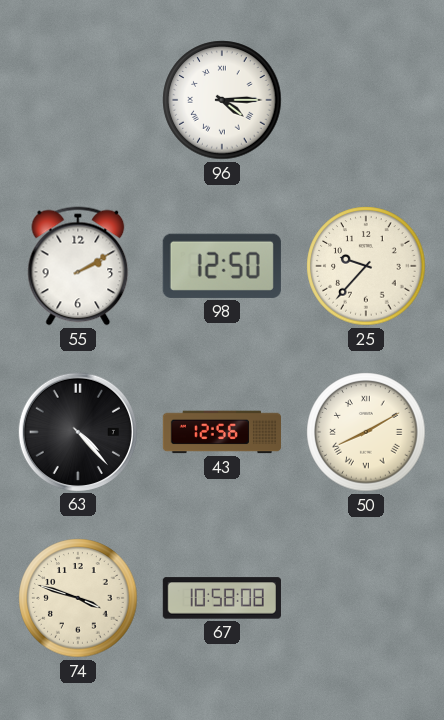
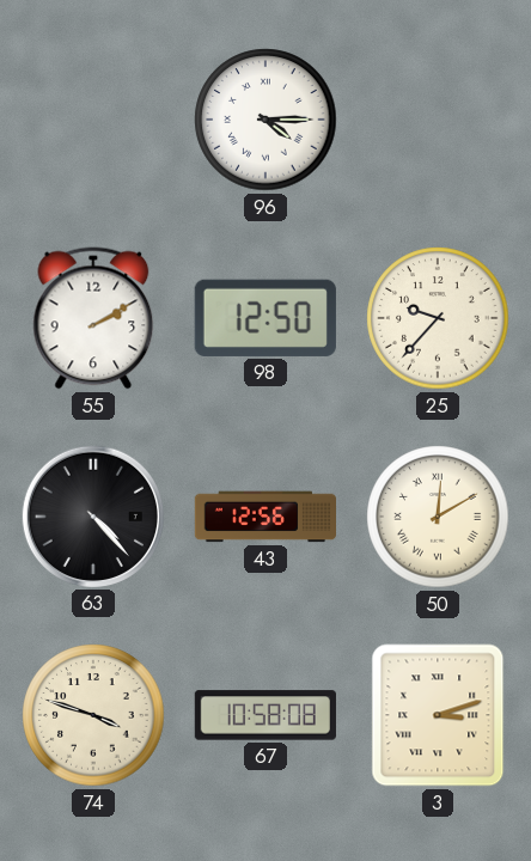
50: 8:10 -> 12:10 (438, 517)
3: none -> 3:12 (438, 715)
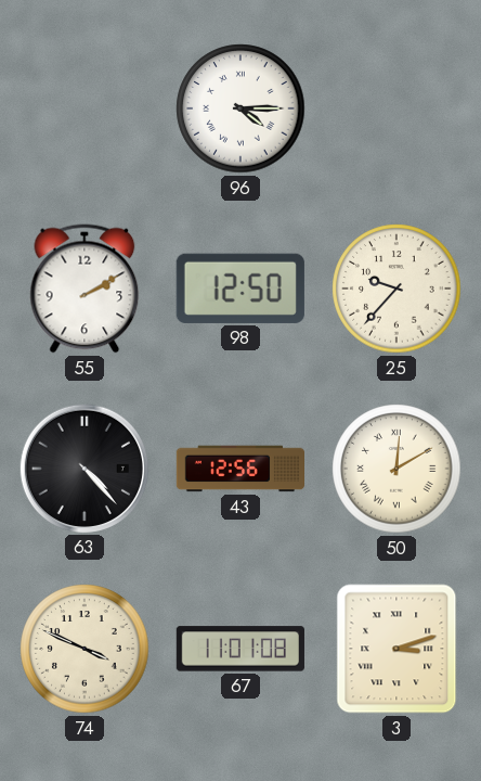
74: 3:48 -> 3:49 (84, 649)
67: 10:58 -> 11:01 (240, 649)
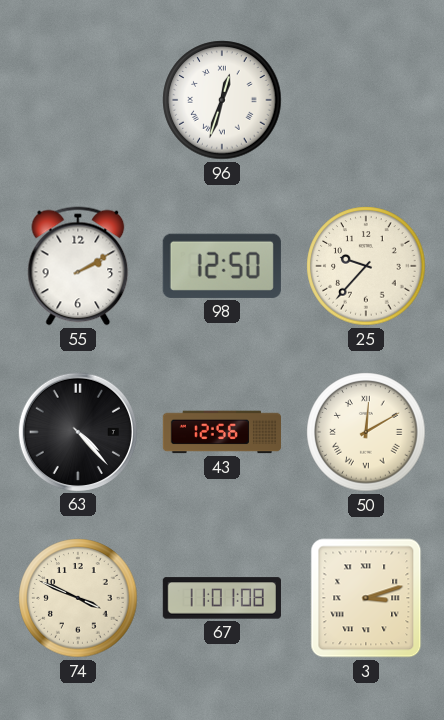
96: 4:15 -> 12:33 (222, 100)
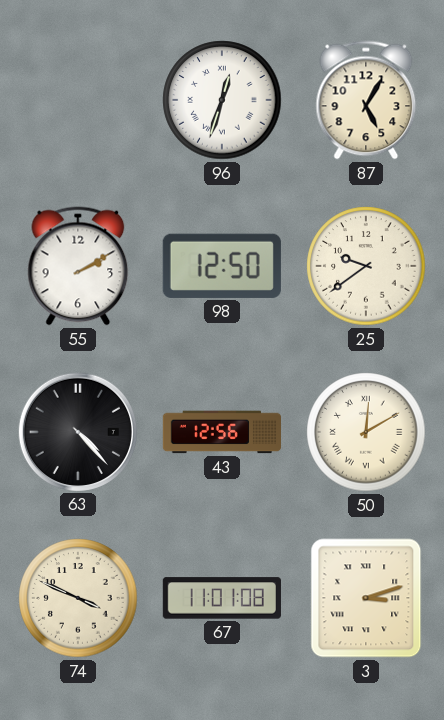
87: none -> 5:05 (366, 100)
25: 9:37 -> 9:39 (366, 266)
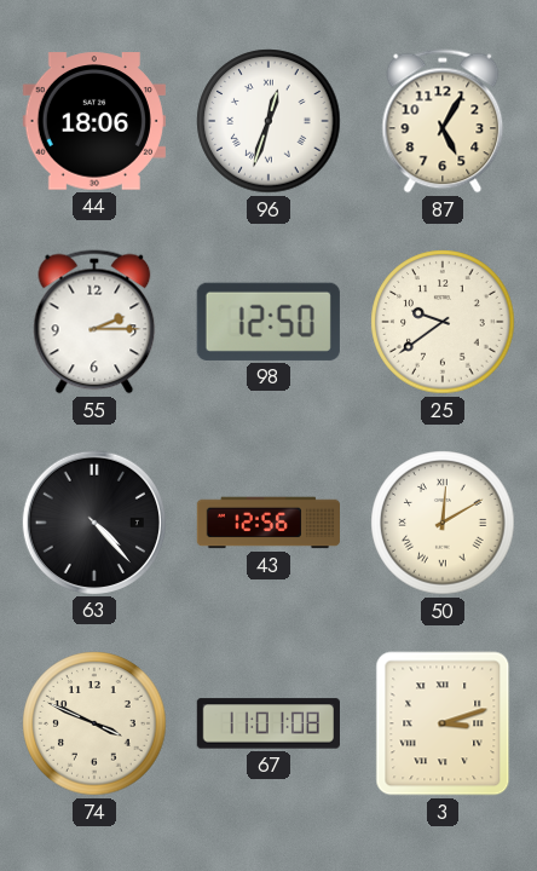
44: none -> 18:06 (94, 121)
55: 2:10 -> 2:15 (94, 322)
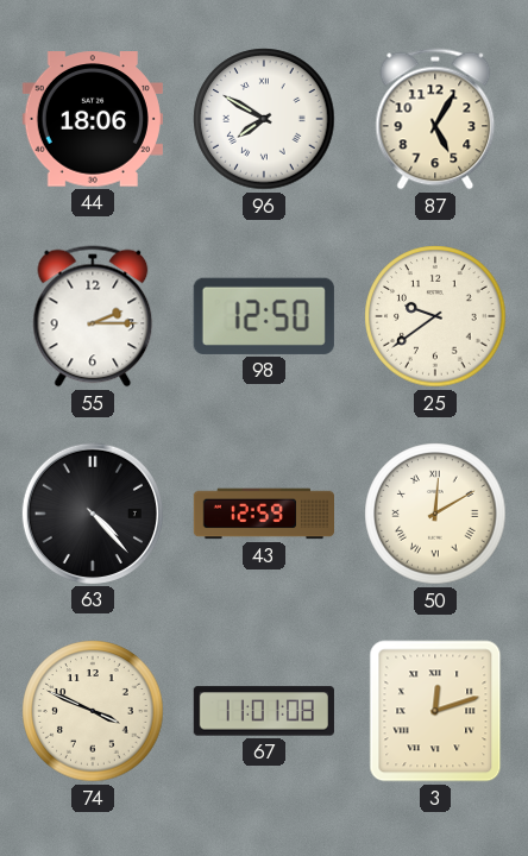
96: 12:33 -> 7:50 (264, 119)
43: 12:56 -> 12:59 (263, 514)
3: 3:12 -> 12:12 (435, 711)
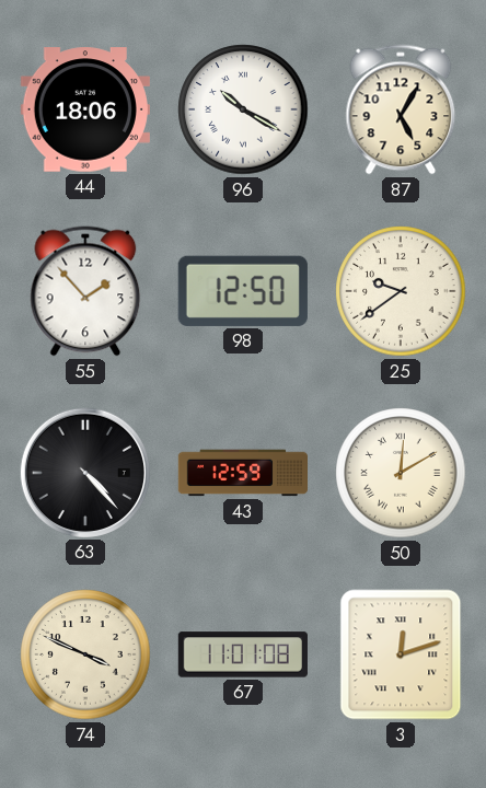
96: 7:50 -> 10:20 (243, 109)
55: 2:15 -> 1:53 (85, 291)
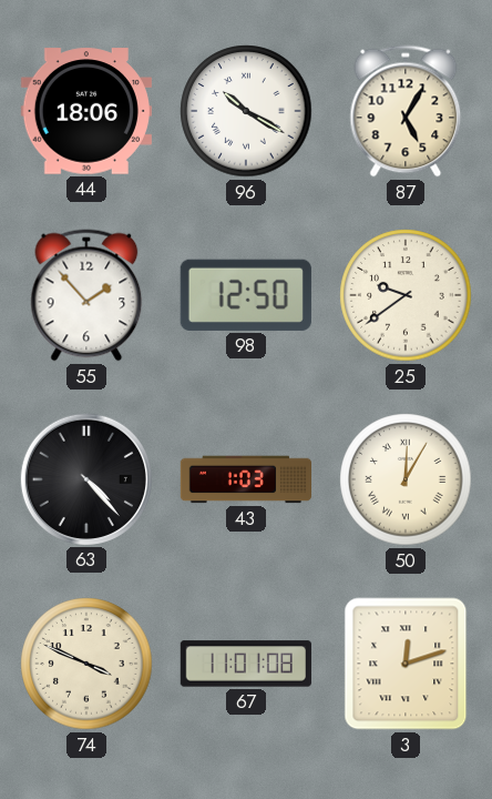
43: 12:59 -> 1:03 (245, 479)
50: 12:10 -> 12:05 (406, 479)
